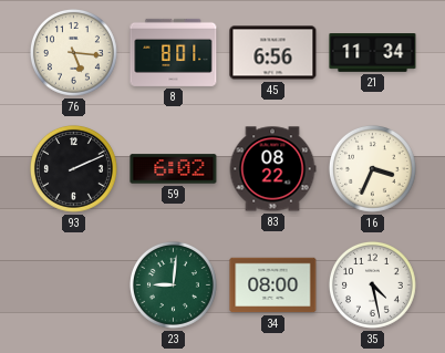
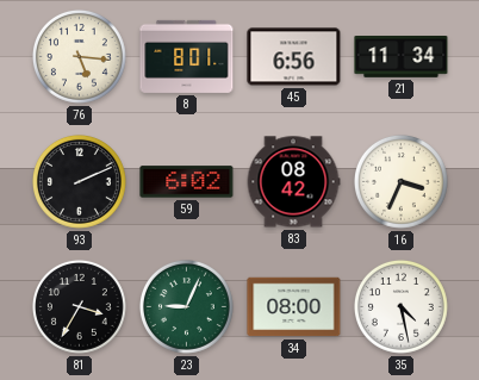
83: 08:22 -> 08:42 (293, 182)
81: none -> 3:35 (79, 306)
23: 9:01 -> 9:04 (186, 306)
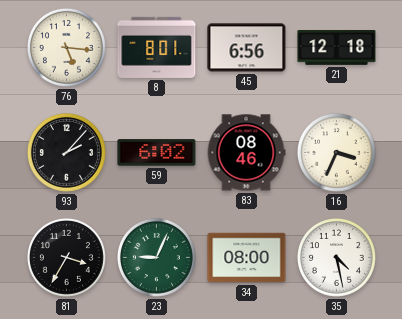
21: 11:34 -> 12:18 (337, 48)
93: 2:11 -> 2:07 (66, 152)
83: 08:42 -> 08:46 (246, 153)
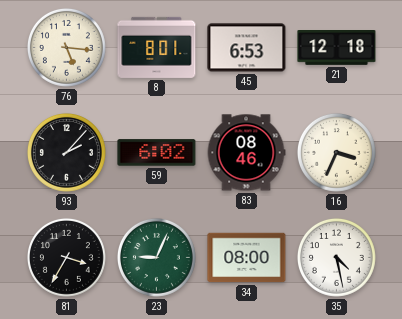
45: 6:56 -> 6:53 (247, 48)
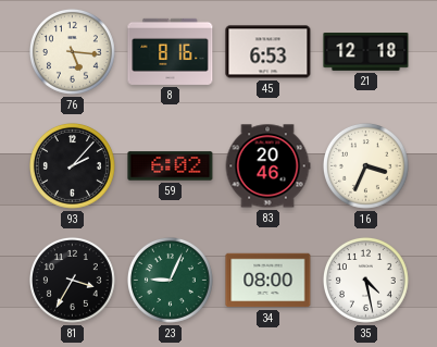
8: 8:01 -> 8:16 (171, 51)
83: 08:46 -> 20:46 (267, 166)
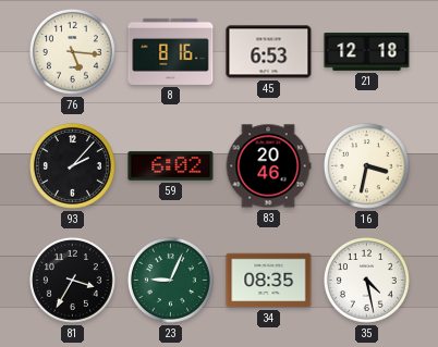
16: 3:34 -> 3:32 (366, 165)
34: 08:00 -> 08:35 (269, 281)
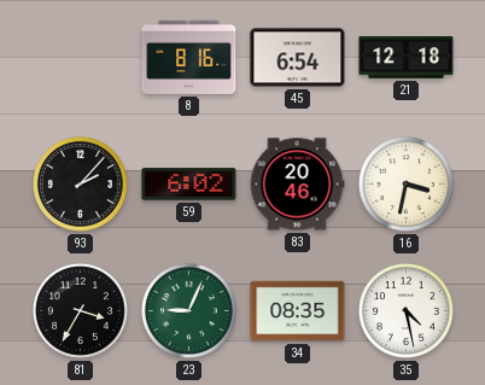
76: 5:16 -> none (72, 51)
45: 6:53 -> 6:54 (298, 58)
